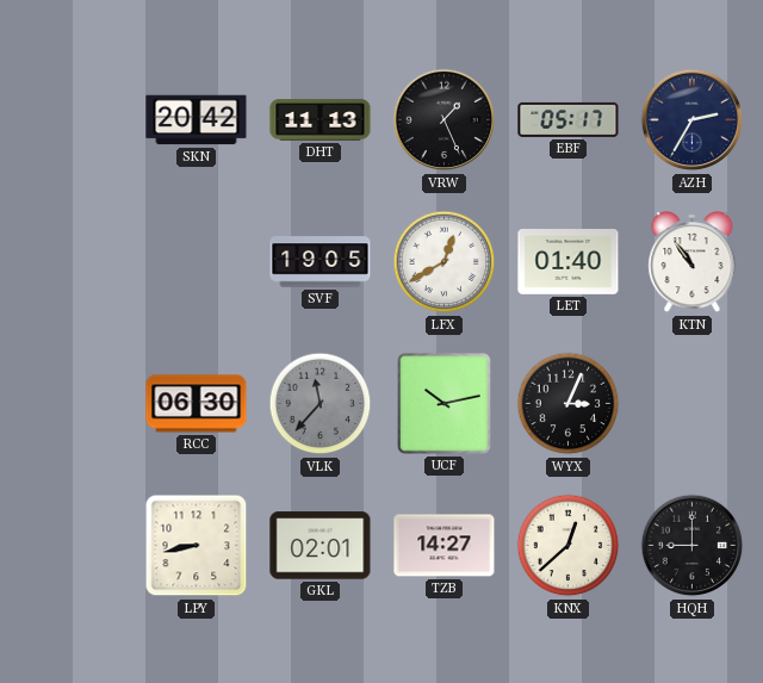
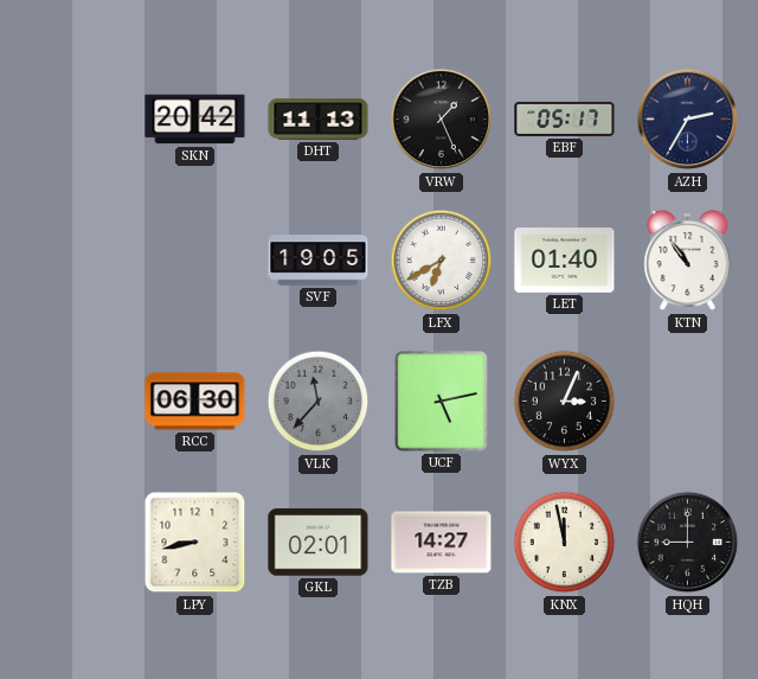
LFX: 12:40 -> 6:40 (442, 261)
UCF: 10:13 -> 5:13 (442, 402)
KNX: 12:38 -> 11:58 (565, 543)
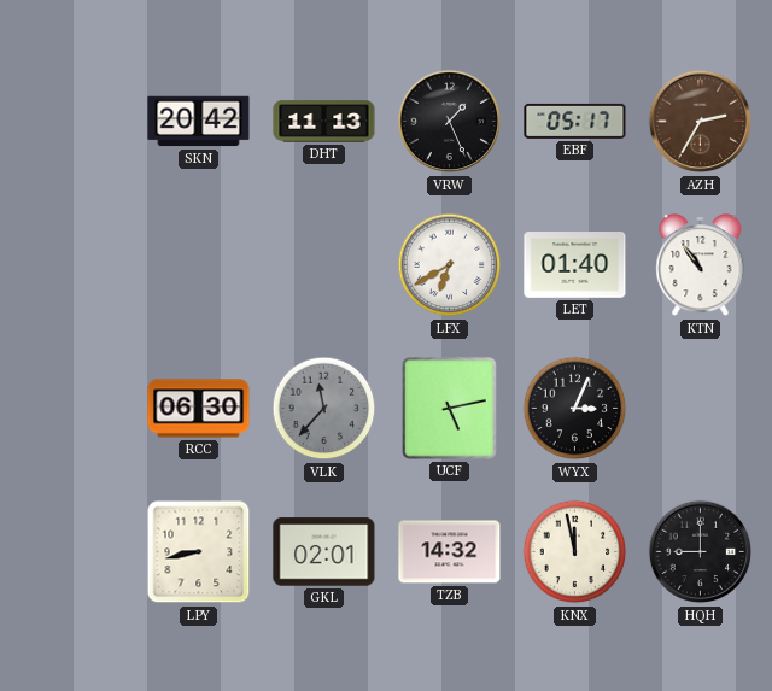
AZH dial: navy -> brown (701, 122)
SVF: 19:05 -> none (319, 261)
TZB: 14:27 -> 14:32 (450, 552)
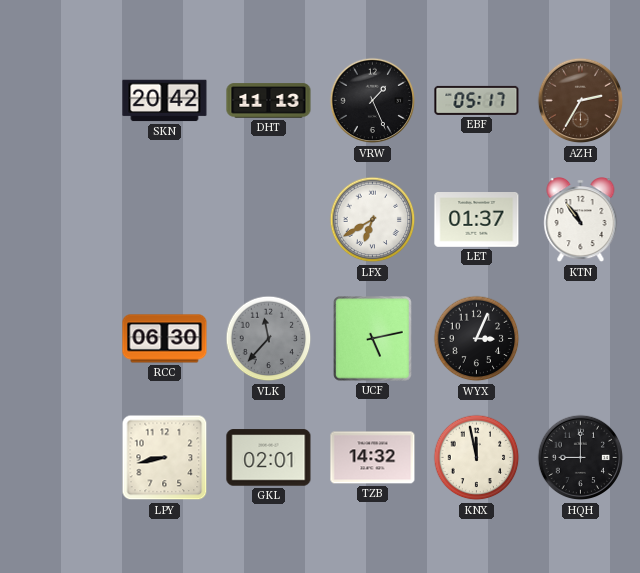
LET: 01:40 -> 01:37 (477, 220)
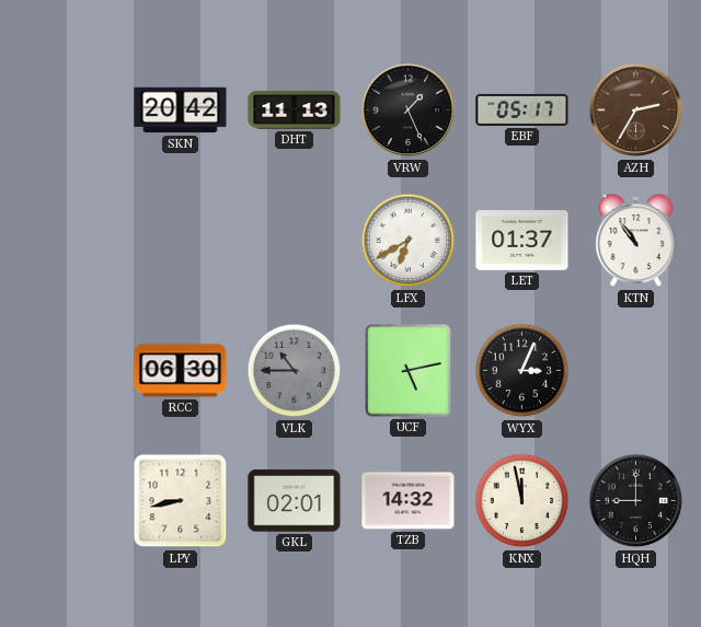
VLK: 11:37 -> 10:45 (295, 371)
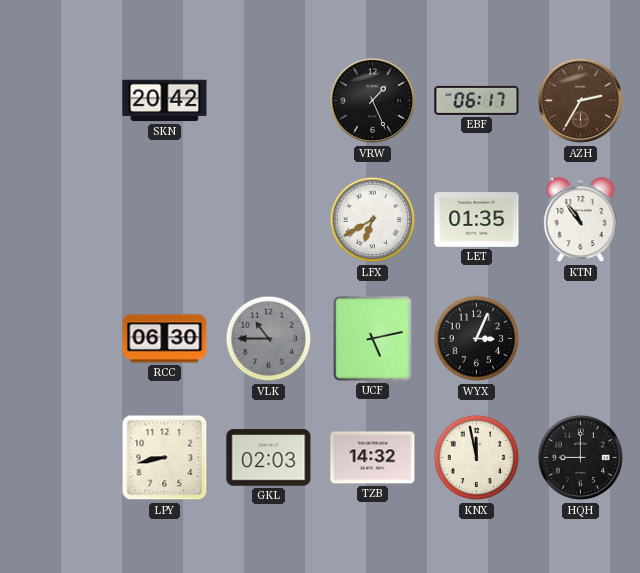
DHT: 11:13 -> none (295, 111)
EBF: 05:17 -> 06:17 (477, 100)
LET: 01:37 -> 01:35 (477, 220)
GKL: 02:01 -> 02:03 (269, 458)
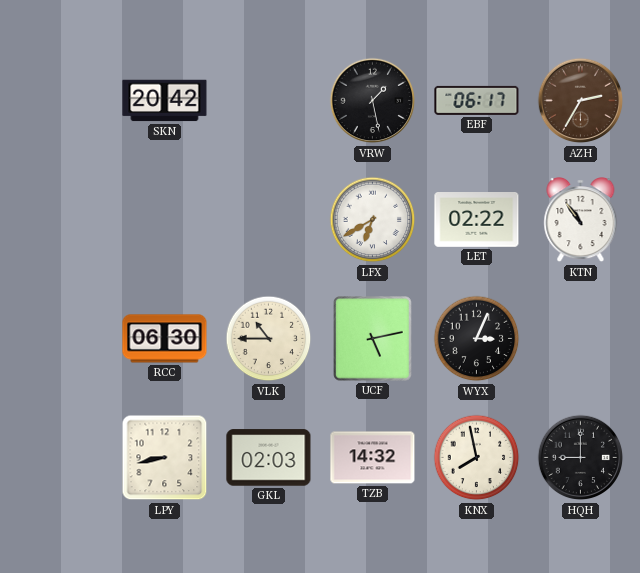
VRW: 1:26 -> 1:28 (373, 101)
LET: 01:35 -> 02:22 (477, 220)
VLK dial: grey -> cream (269, 339)
KNX: 11:58 -> 7:58 (477, 458)
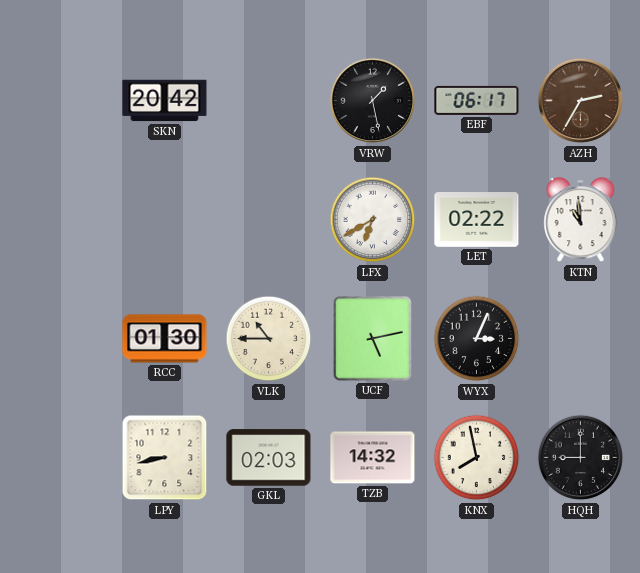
KTN: 10:54 -> 10:59 (581, 221)
RCC: 06:30 -> 01:30 (165, 339)
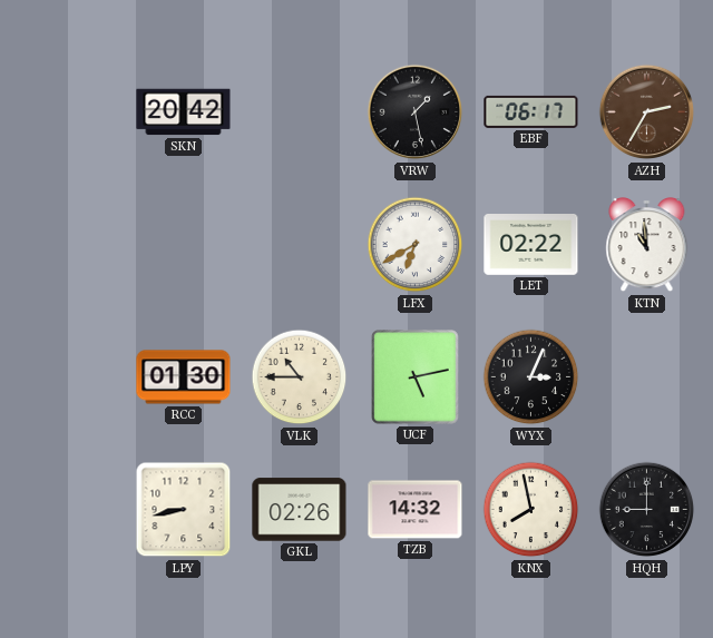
GKL: 02:03 -> 02:26 (300, 510)
